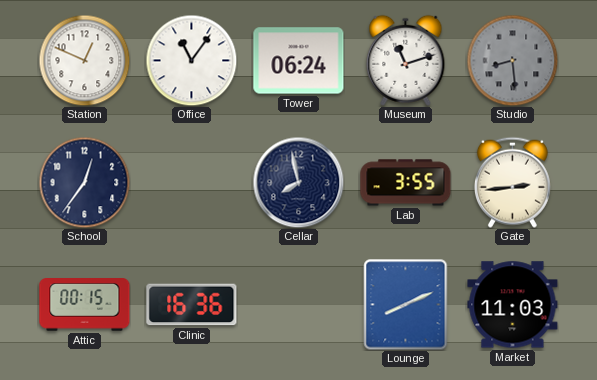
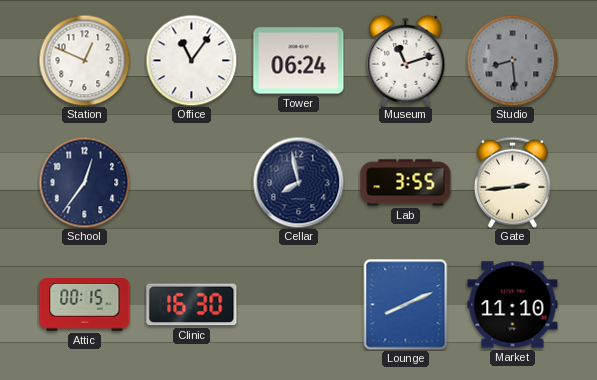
Clinic: 16:36 -> 16:30 (192, 305)
Market: 11:03 -> 11:10 (513, 305)
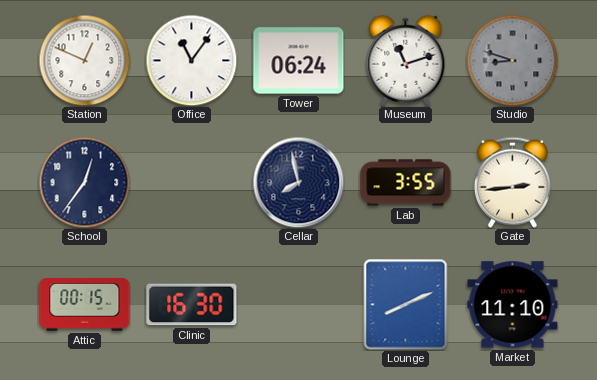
Studio: 8:29 -> 8:48 (512, 60)
